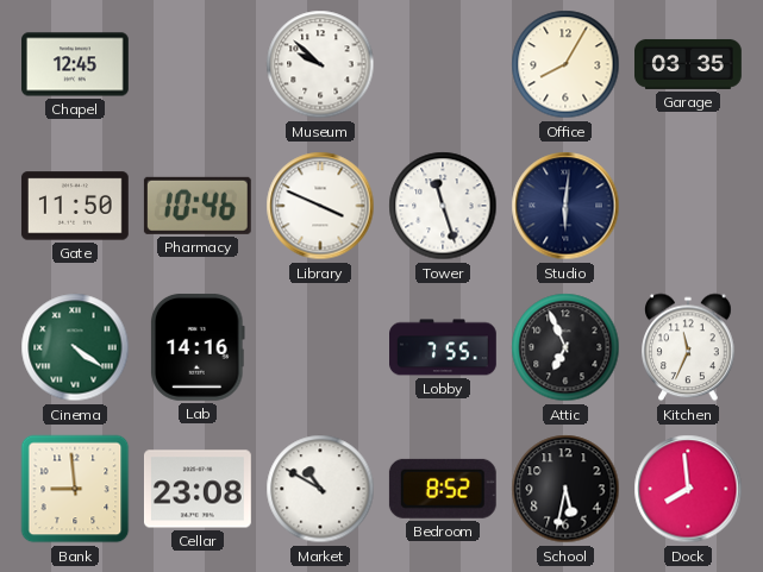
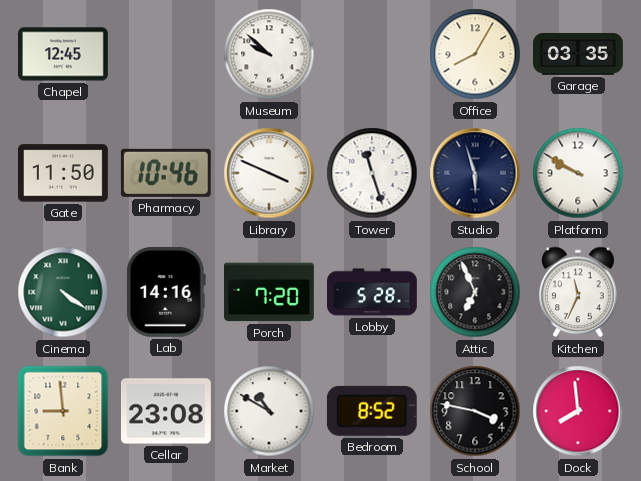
Studio: 6:01 -> 5:57 (475, 173)
Platform: none -> 9:50 (578, 173)
Porch: none -> 7:20 (269, 292)
Lobby: 7:55 -> 5:28 (373, 292)
School: 5:32 -> 3:47 (475, 411)
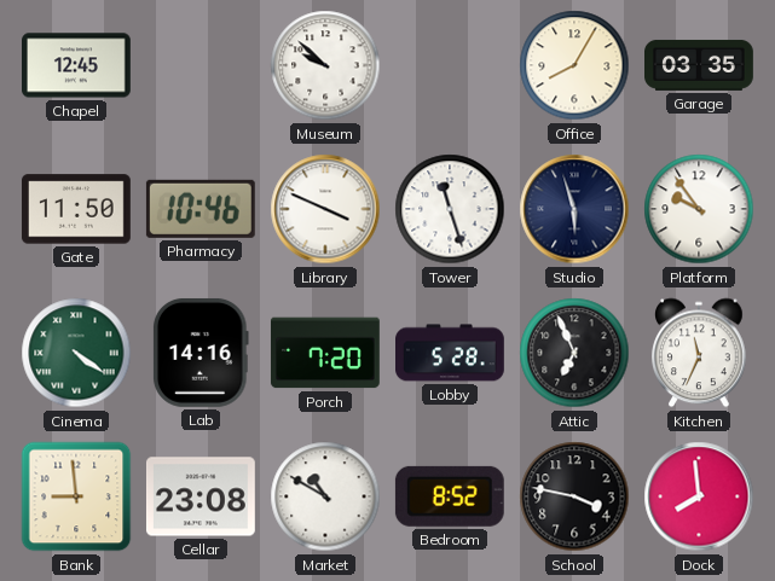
Platform: 9:50 -> 9:54 (699, 209)
